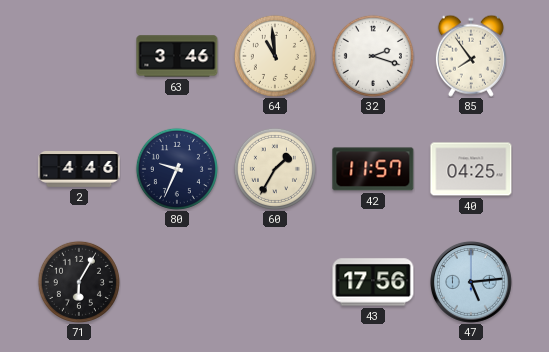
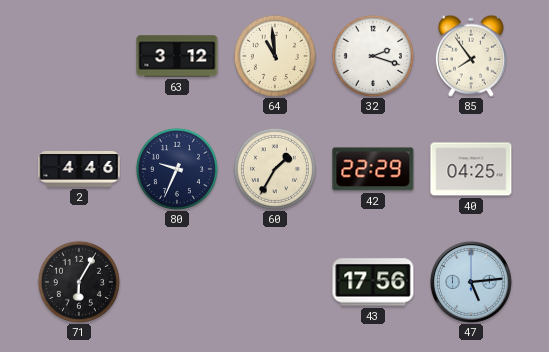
63: 3:46 -> 3:12 (177, 56)
42: 11:57 -> 22:29 (373, 169)
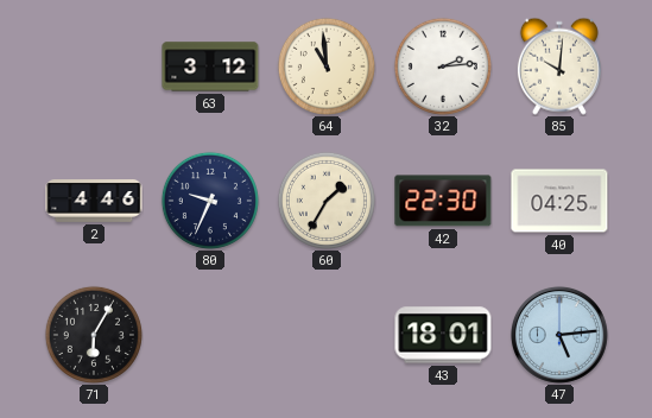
32: 2:18 -> 2:14 (443, 66)
85: 7:54 -> 10:01 (559, 66)
42: 22:29 -> 22:30 (443, 201)
43: 17:56 -> 18:01 (443, 335)
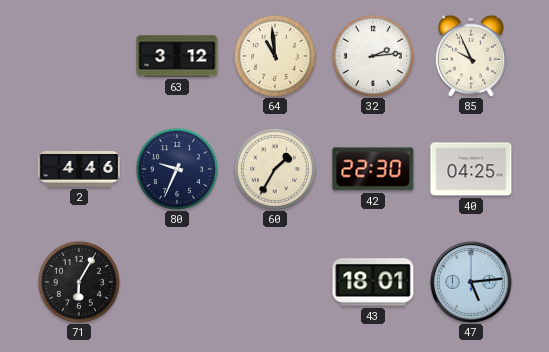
85: 10:01 -> 9:56 (471, 56)
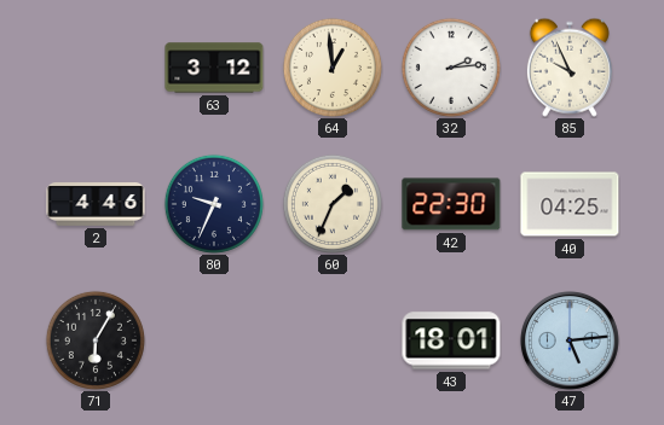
64: 10:59 -> 12:59 (333, 68)
60: 1:35 -> 1:34 (333, 204)
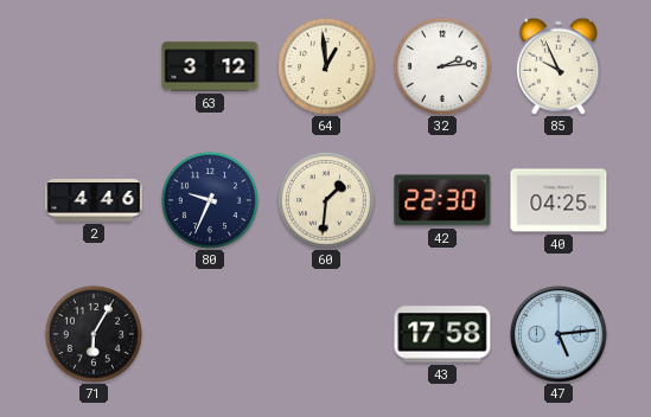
60: 1:34 -> 1:31 (326, 200)
43: 18:01 -> 17:58 (442, 334)
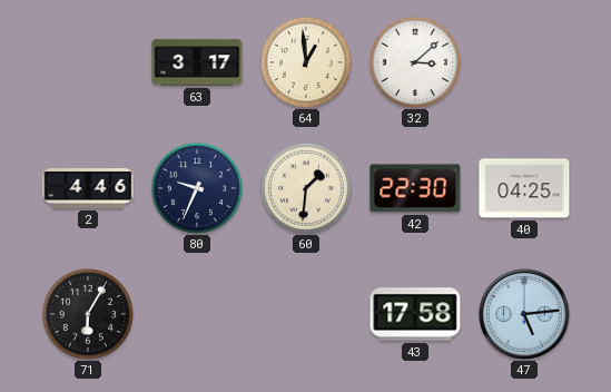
63: 3:12 -> 3:17 (197, 62)
32: 2:14 -> 3:08 (415, 62)
85: 9:56 -> none (559, 66)
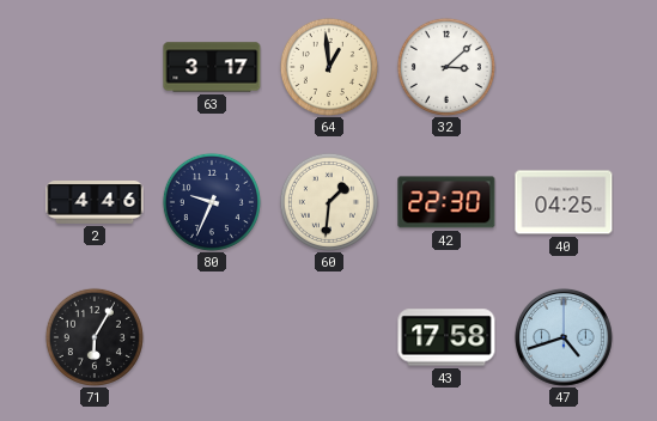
47: 5:14 -> 4:42 (564, 337)
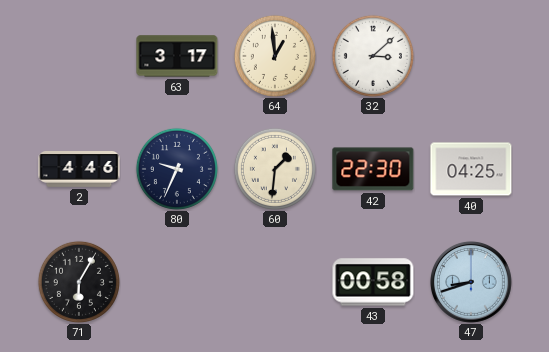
43: 17:58 -> 00:58 (373, 282)
47: 4:42 -> 8:42 (471, 282)
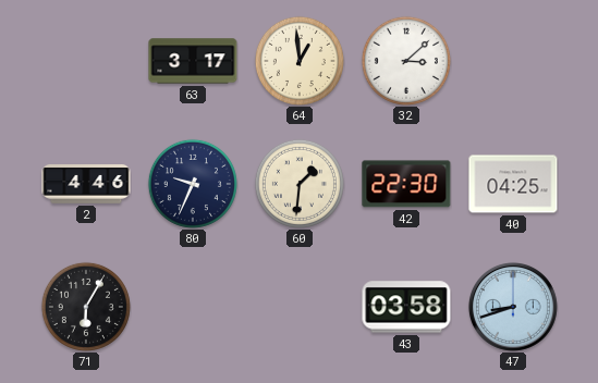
43: 00:58 -> 03:58 (406, 307)
